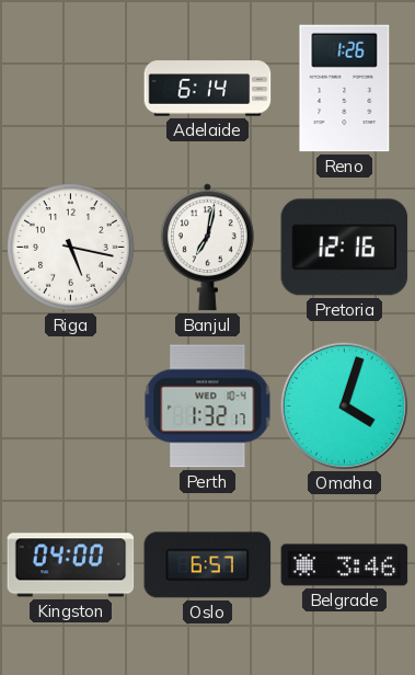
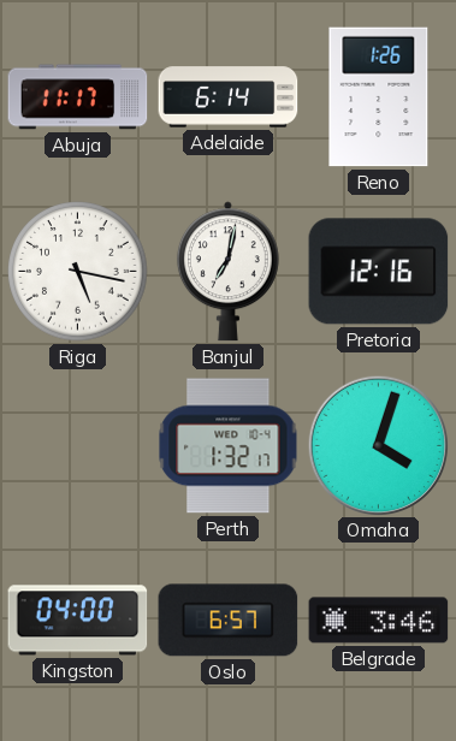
Abuja: none -> 11:17 (78, 97)
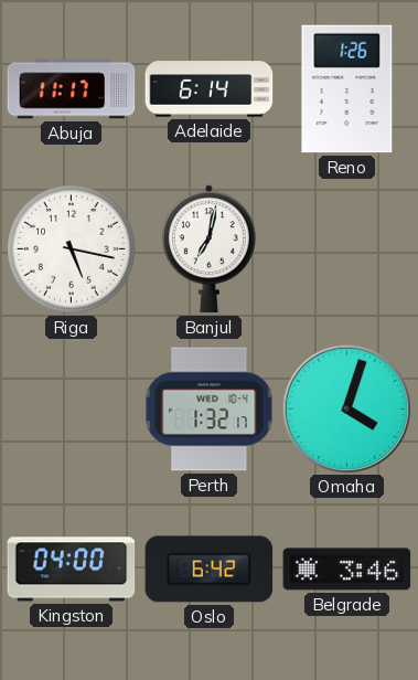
Pretoria: 12:16 -> none (379, 272)
Oslo: 6:57 -> 6:42 (210, 570)
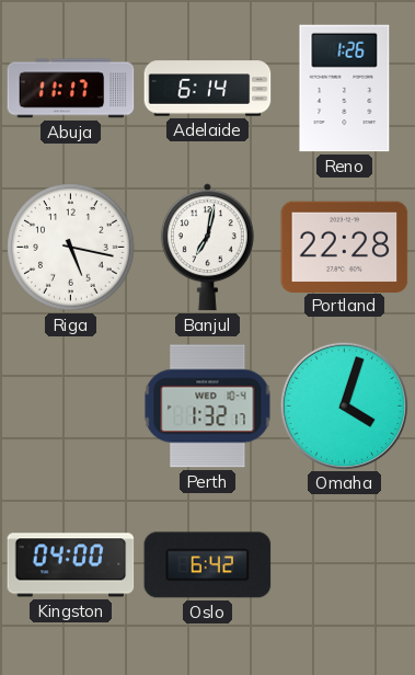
Portland: none -> 22:28 (345, 247)
Belgrade: 3:46 -> none (347, 570)
